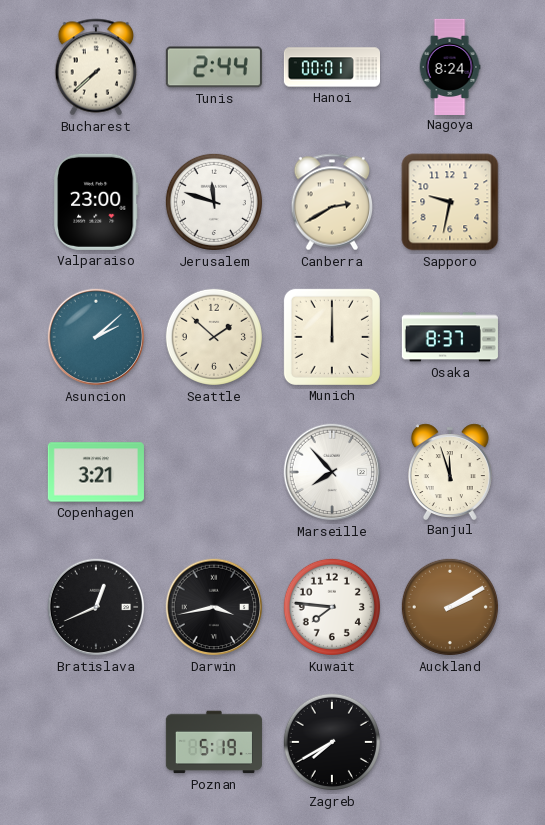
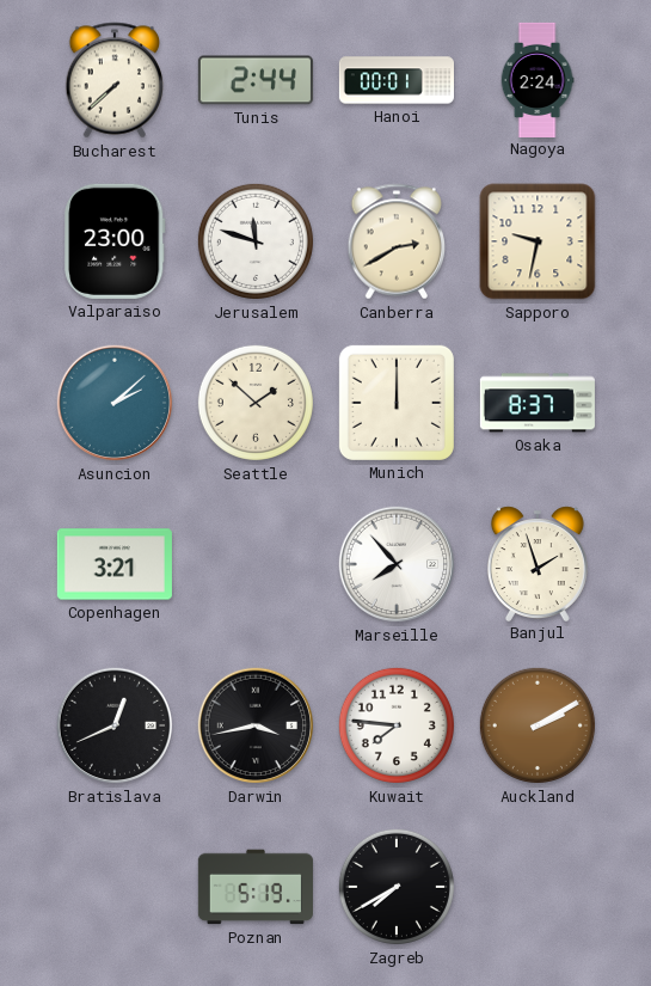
Nagoya: 8:24 -> 2:24 (538, 79)
Banjul: 11:57 -> 1:57 (538, 563)
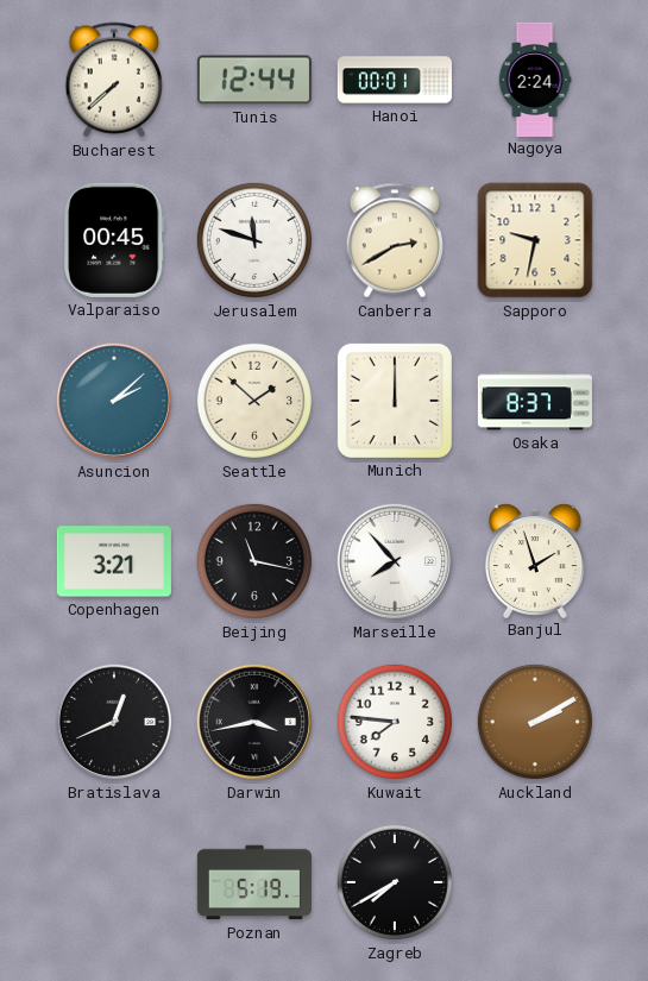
Tunis: 2:44 -> 12:44 (254, 80)
Valparaiso: 23:00 -> 00:45 (115, 240)
Beijing: none -> 11:17 (254, 561)
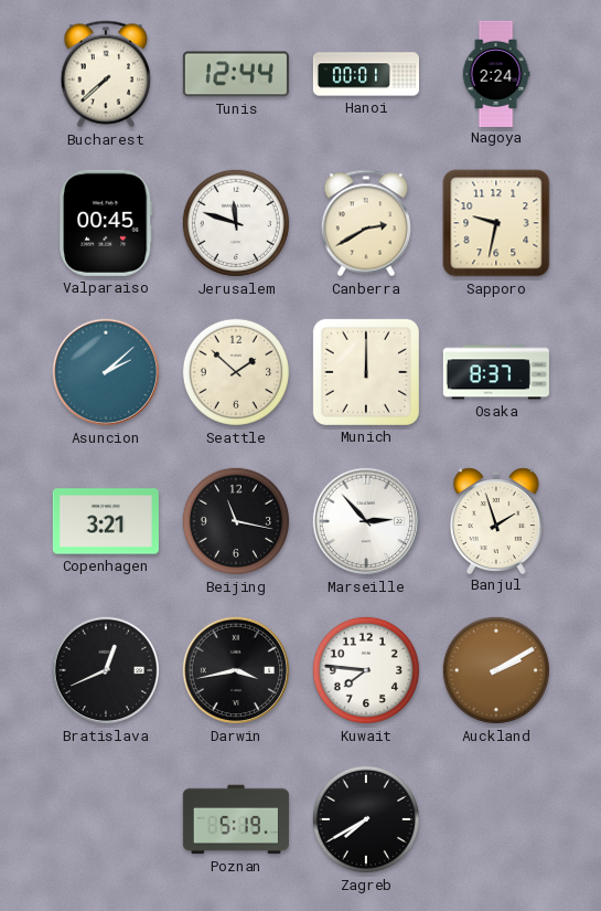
Marseille: 7:53 -> 2:53 (366, 521)
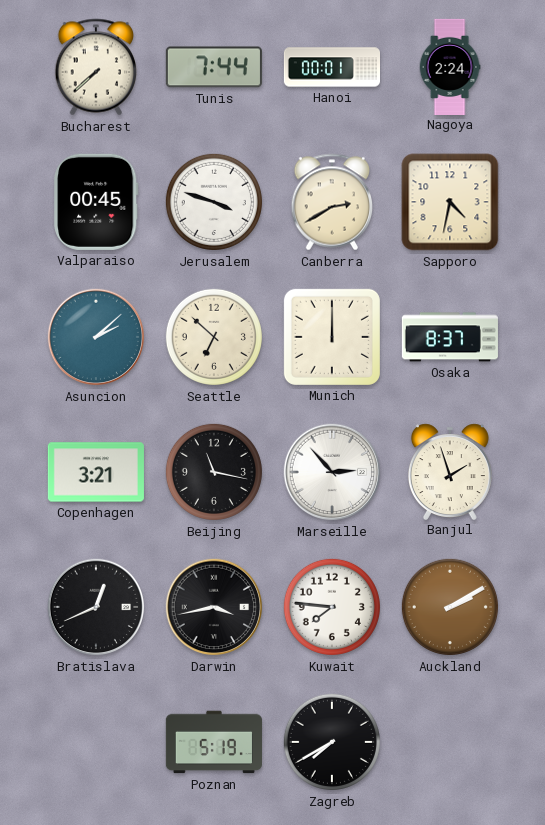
Tunis: 12:44 -> 7:44 (214, 67)
Jerusalem: 11:48 -> 3:48 (214, 202)
Sapporo: 9:32 -> 4:32 (450, 202)
Seattle: 1:52 -> 6:52 (214, 337)
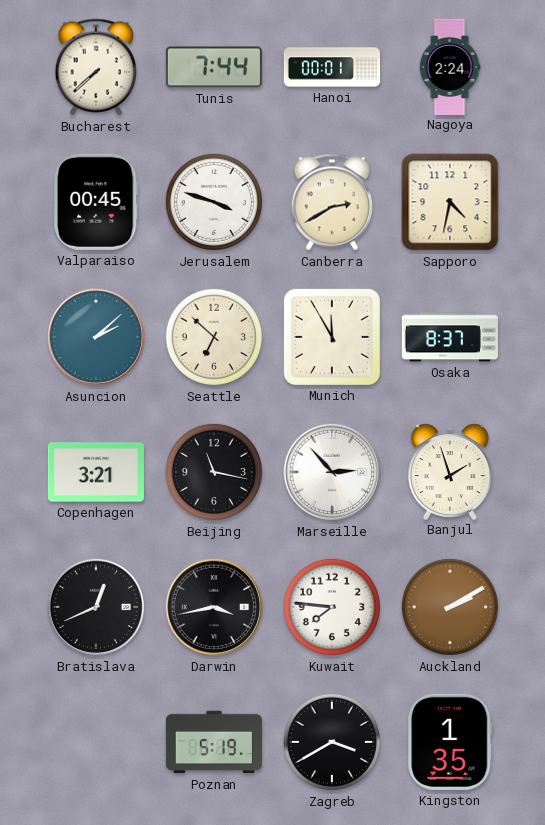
Munich: 12:00 -> 11:55 (332, 337)
Zagreb: 7:40 -> 3:40 (332, 742)
Kingston: none -> 1:35 (450, 742)
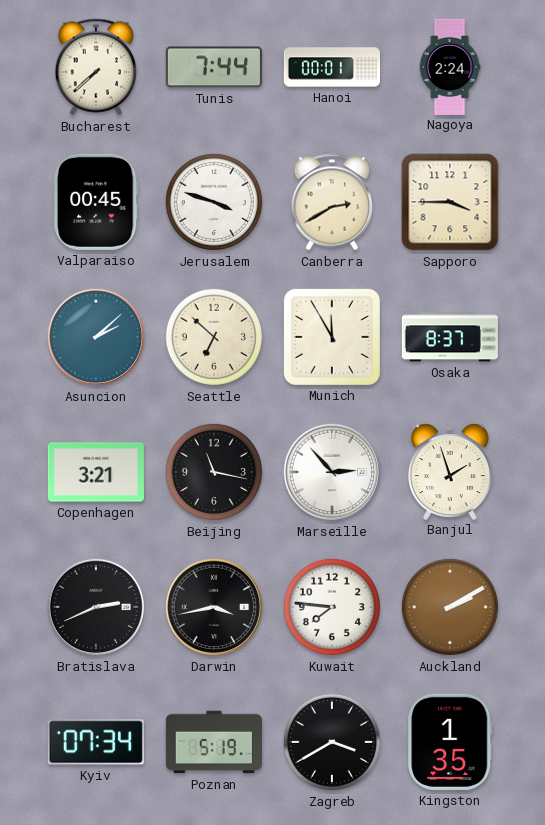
Sapporo: 4:32 -> 3:45 (450, 202)
Bratislava: 12:41 -> 2:41 (96, 607)
Kyiv: none -> 07:34 (96, 742)
